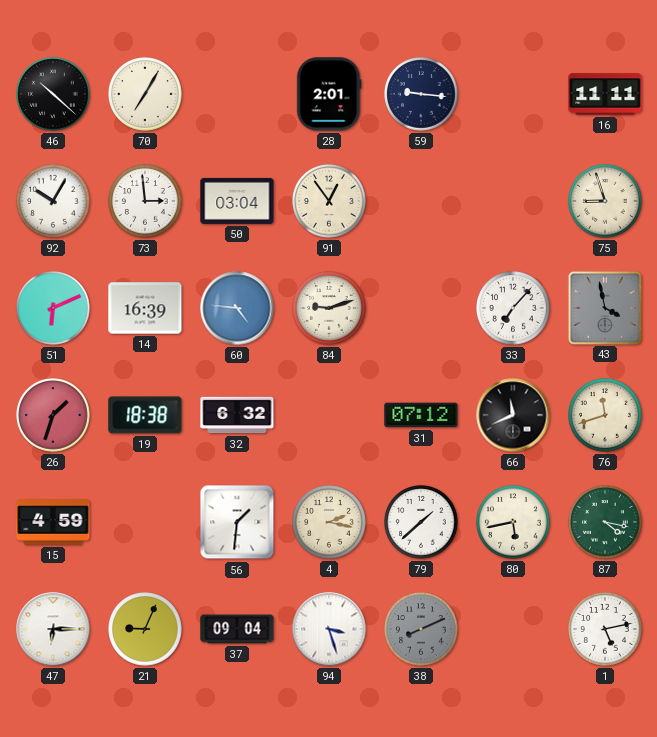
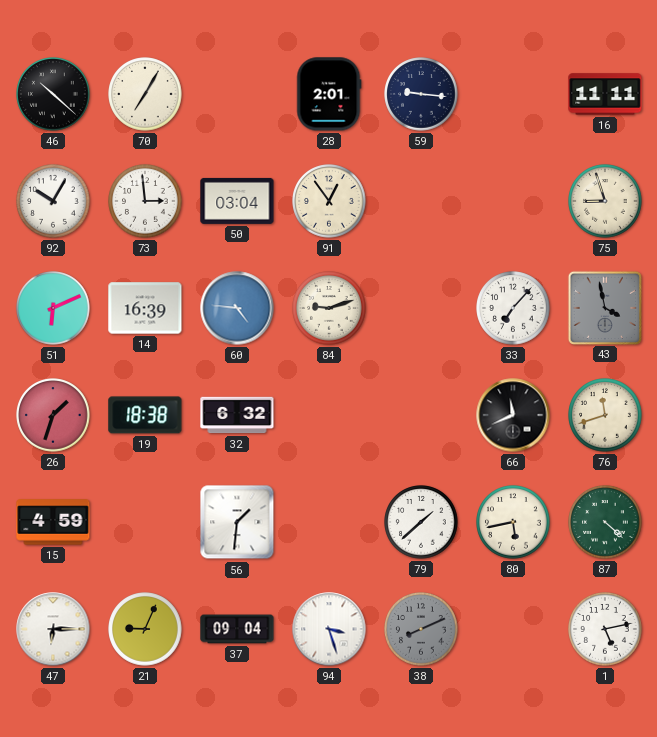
31: 07:12 -> none (421, 415)
4: 2:17 -> none (329, 522)
87: 4:17 -> 4:22 (605, 522)
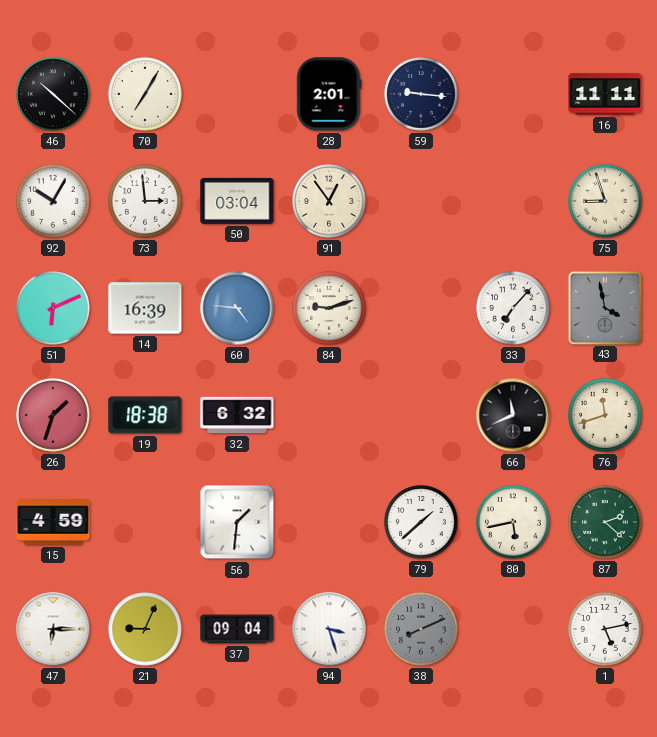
87: 4:22 -> 2:22 (605, 522)
